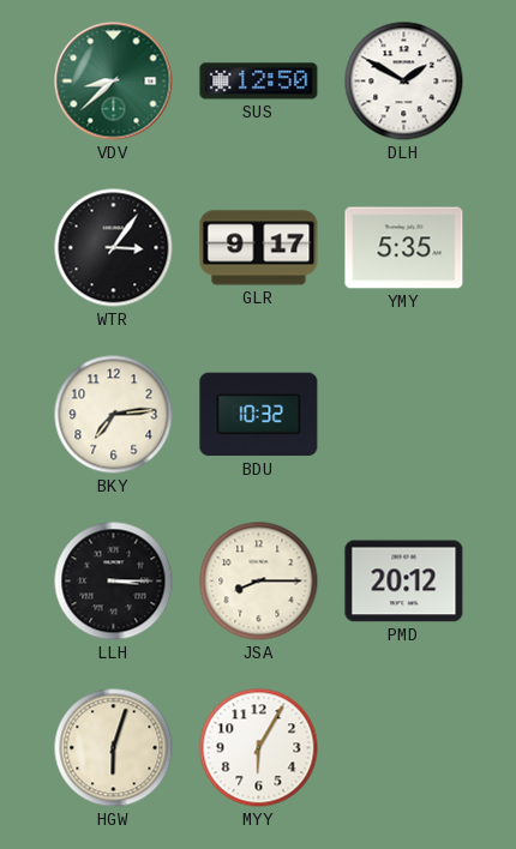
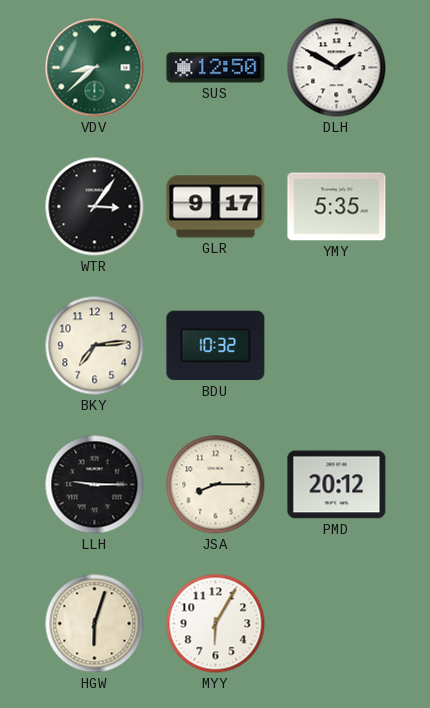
LLH: 3:15 -> 9:15 (95, 485)
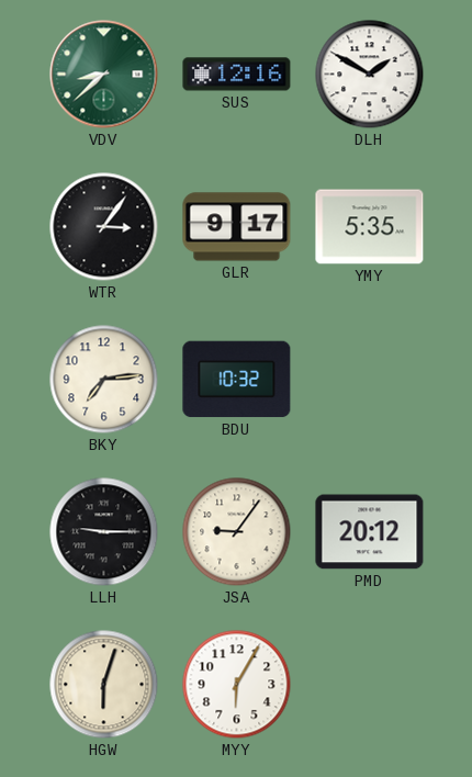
SUS: 12:50 -> 12:16 (237, 75)
JSA: 8:15 -> 9:06 (237, 532)
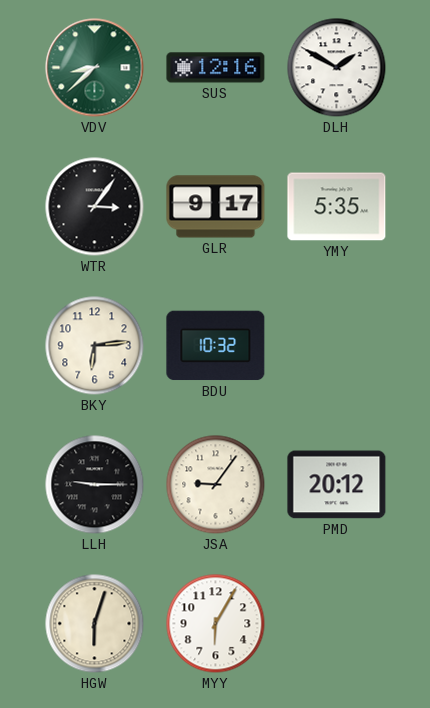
BKY: 7:14 -> 6:14 (95, 346)
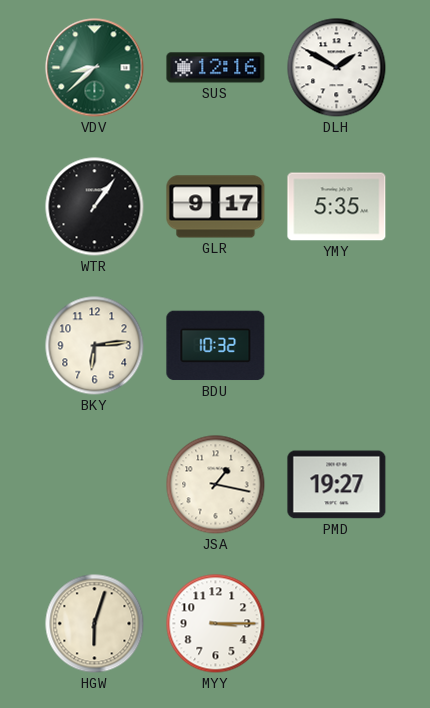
WTR: 3:06 -> 1:06 (95, 207)
LLH: 9:15 -> none (95, 485)
JSA: 9:06 -> 1:17 (216, 485)
PMD: 20:12 -> 19:27 (337, 485)
MYY: 6:05 -> 3:15 (216, 624)
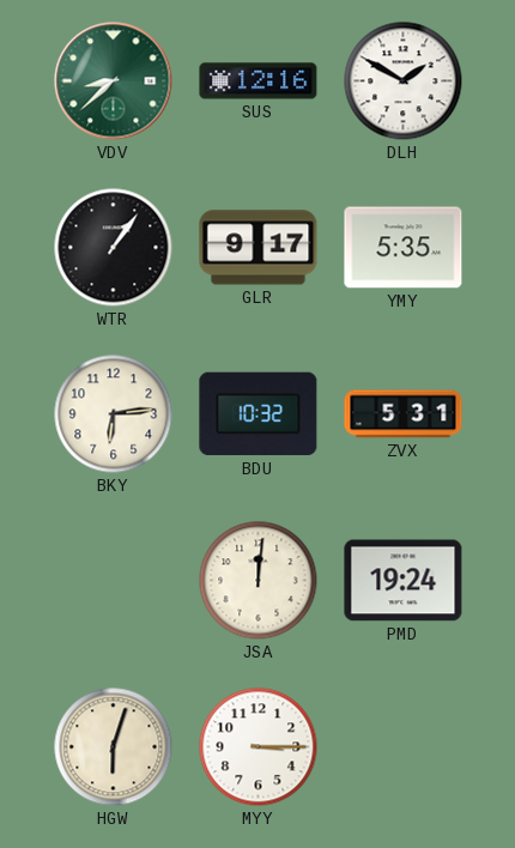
ZVX: none -> 5:31 (404, 414)
JSA: 1:17 -> 12:01 (259, 581)
PMD: 19:27 -> 19:24 (404, 581)
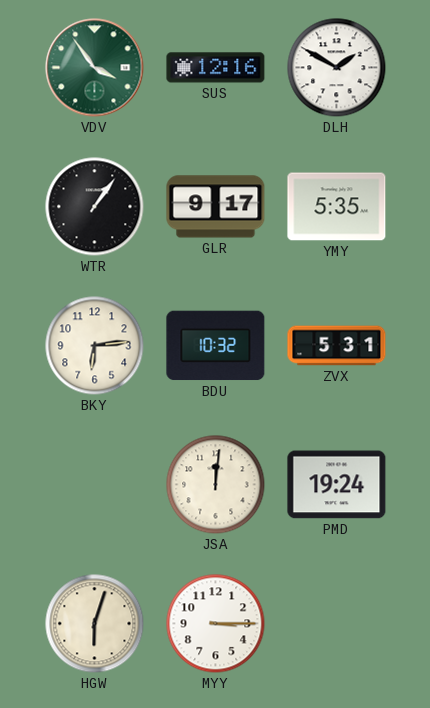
VDV: 8:38 -> 3:54 (95, 68)
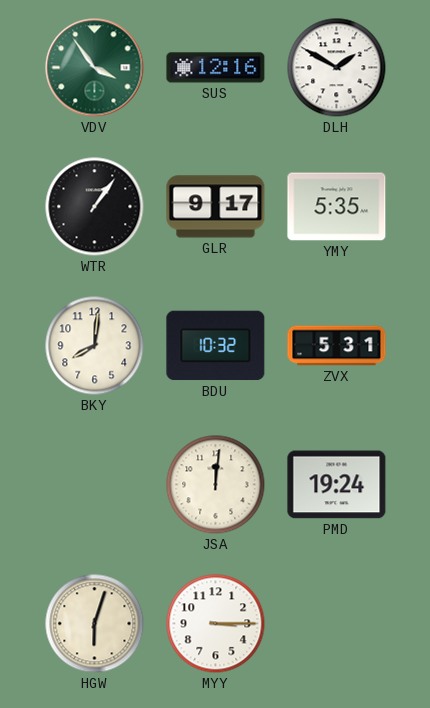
BKY: 6:14 -> 8:01 (95, 346)
